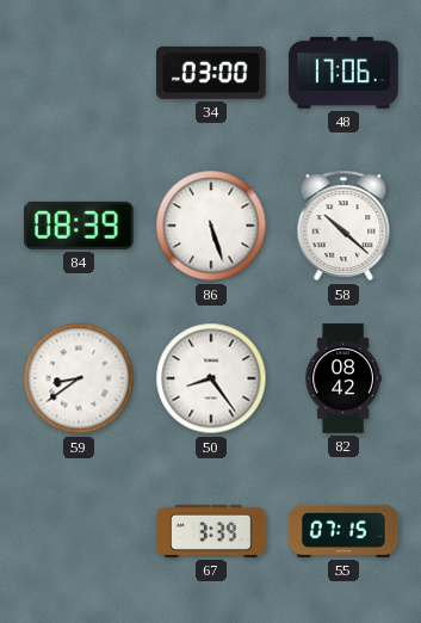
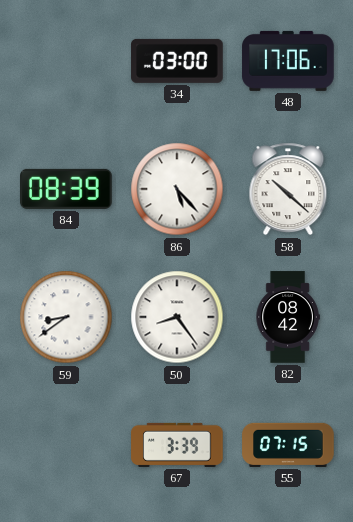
86: 5:27 -> 5:23 (177, 189)
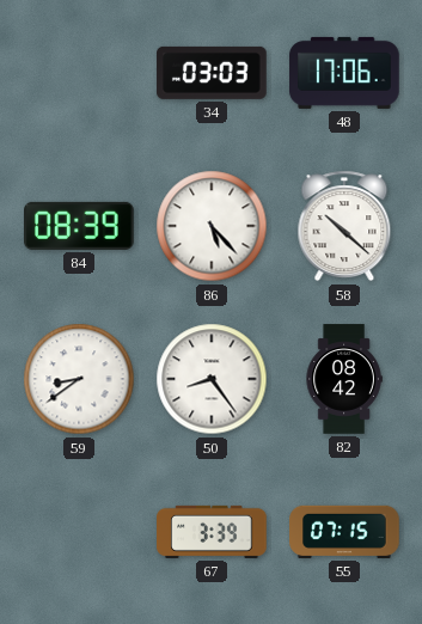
34: 03:00 -> 03:03 (212, 73)
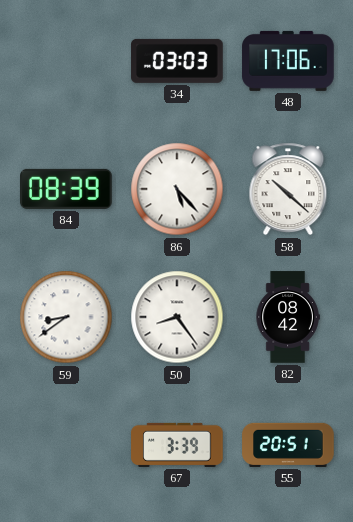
55: 07:15 -> 20:51 (288, 445)
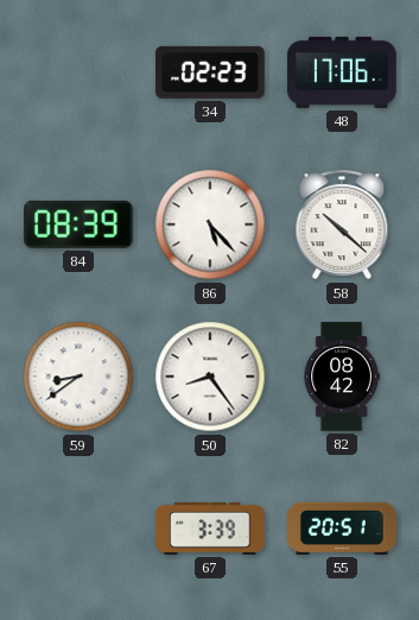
34: 03:03 -> 02:23 (210, 72)
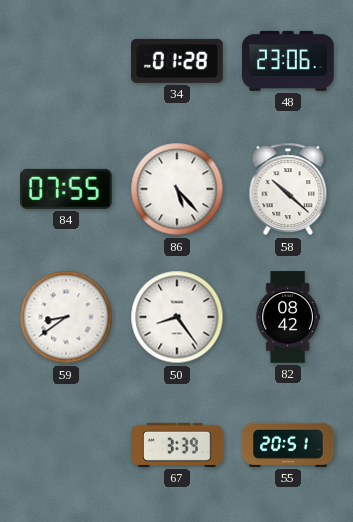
34: 02:23 -> 01:28 (177, 61)
48: 17:06 -> 23:06 (288, 61)
84: 08:39 -> 07:55 (66, 189)
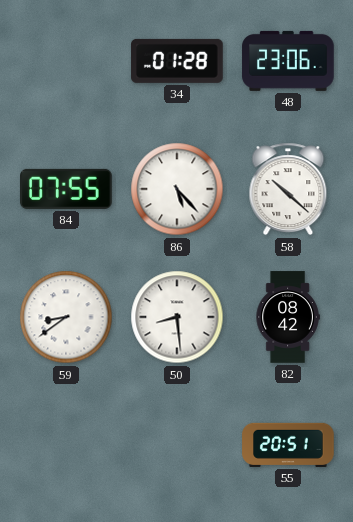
50: 8:24 -> 8:29 (177, 317)
67: 3:39 -> none (177, 445)
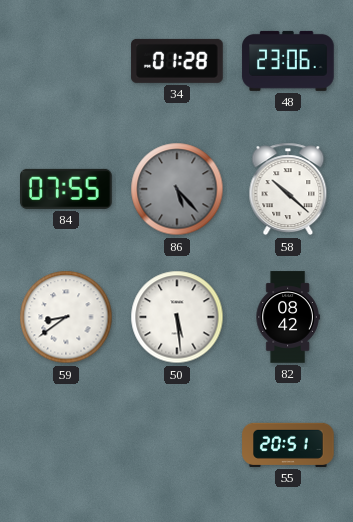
86 dial: white -> grey (177, 189)
50: 8:29 -> 5:29 (177, 317)
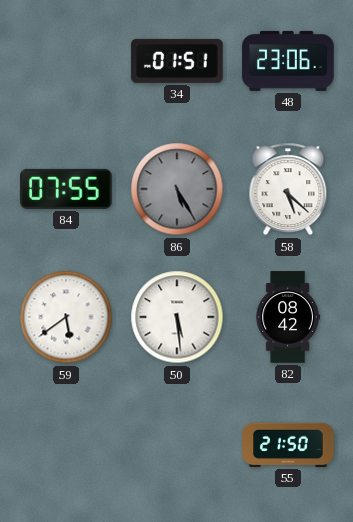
34: 01:28 -> 01:51 (177, 61)
86: 5:23 -> 5:25 (177, 189)
58: 10:22 -> 5:22 (288, 189)
59: 8:39 -> 5:39 (66, 317)
55: 20:51 -> 21:50 (288, 445)
